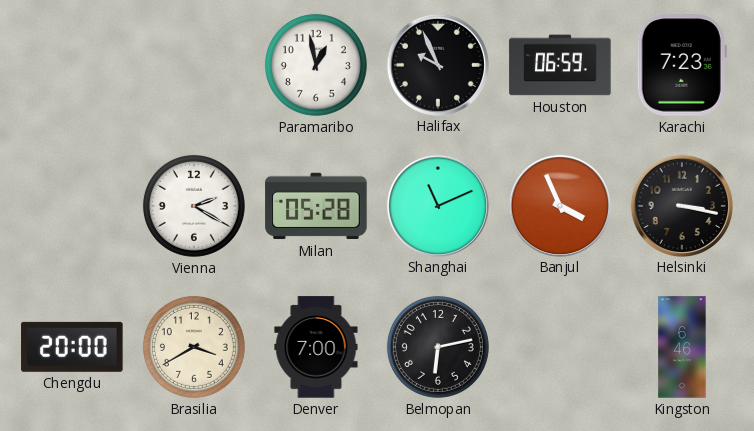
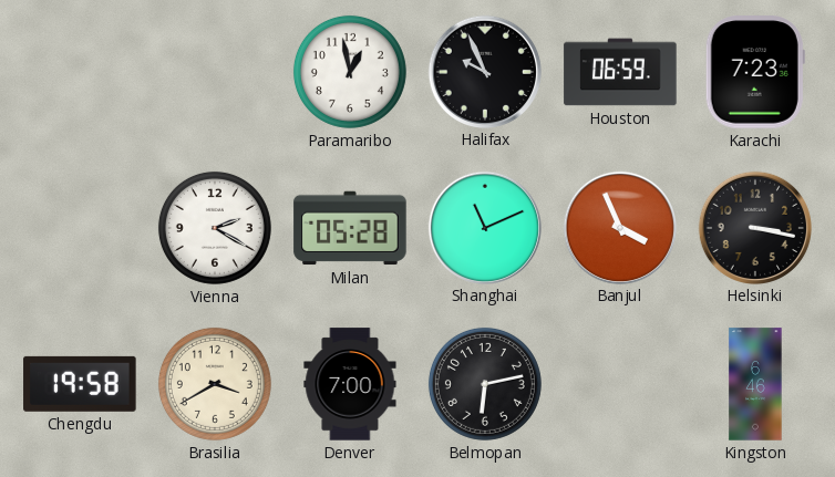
Chengdu: 20:00 -> 19:58 (80, 384)
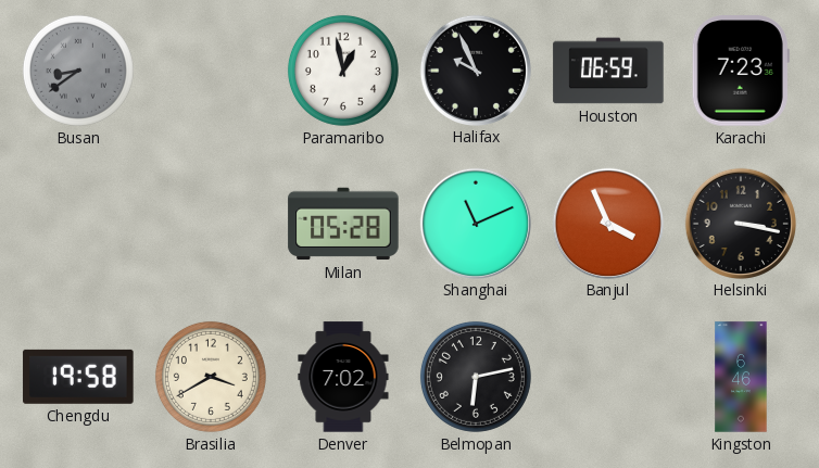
Busan: none -> 8:39 (78, 71)
Vienna: 2:20 -> none (215, 228)
Denver: 7:00 -> 7:02 (343, 377)
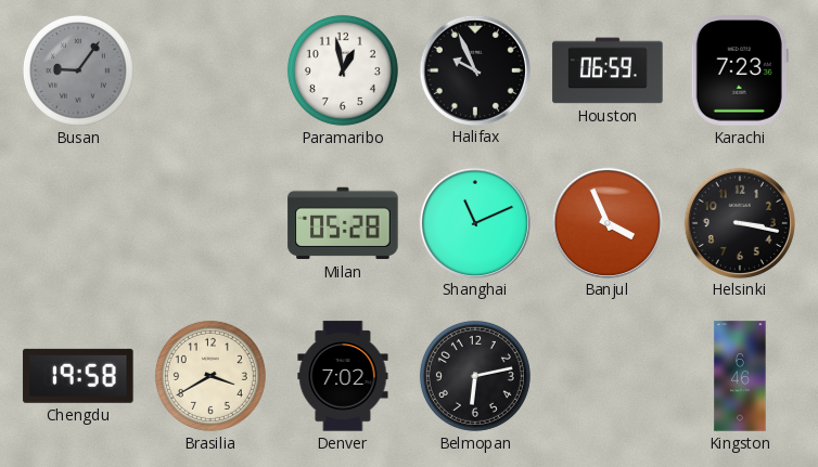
Busan: 8:39 -> 9:06 (78, 70)
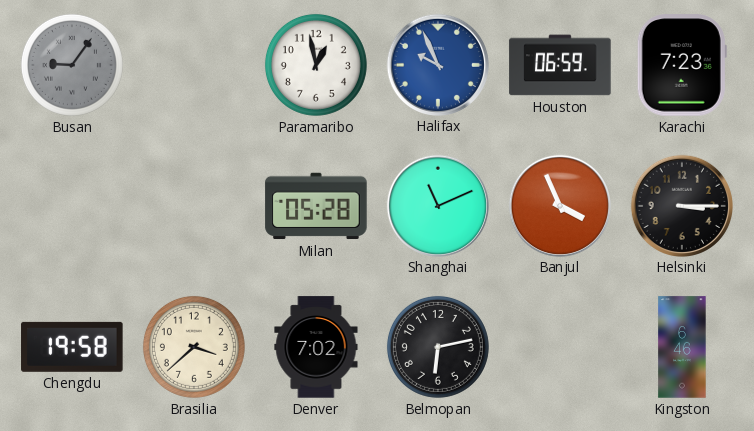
Halifax dial: black -> blue (437, 64)
Helsinki: 3:17 -> 3:15 (681, 205)
Brasilia: 3:40 -> 3:38 (194, 347)
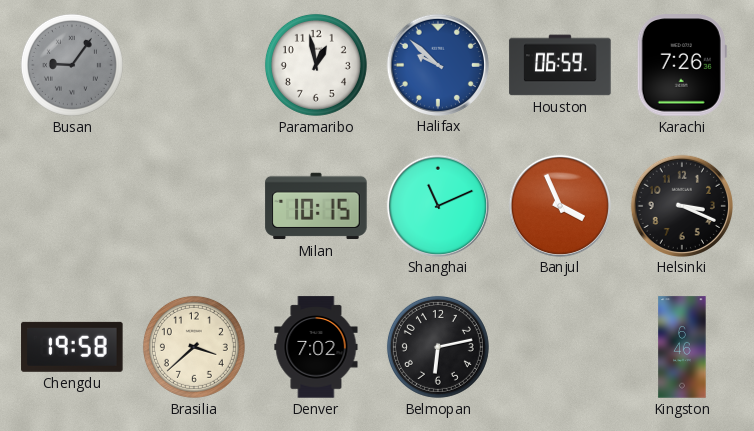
Halifax: 9:56 -> 9:52 (437, 64)
Karachi: 7:23 -> 7:26 (682, 65)
Milan: 05:28 -> 10:15 (316, 206)
Helsinki: 3:15 -> 3:19 (681, 205)
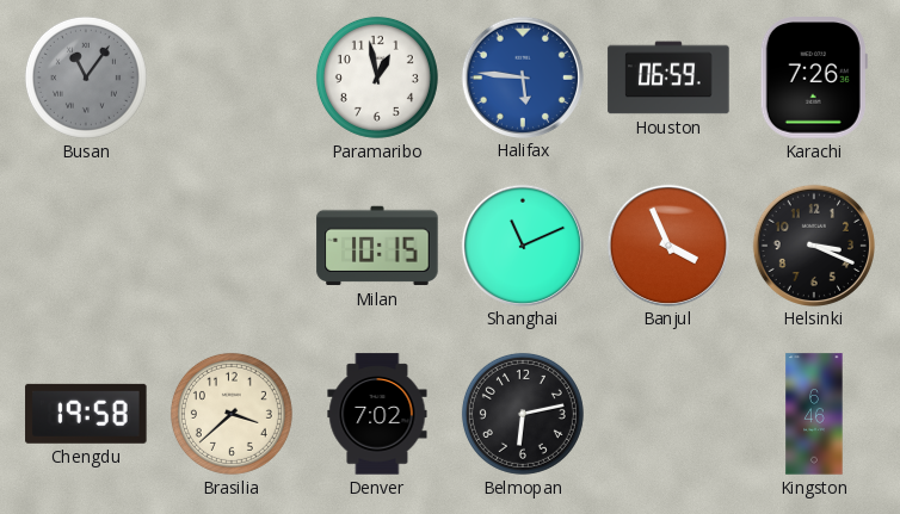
Busan: 9:06 -> 11:06 (86, 78)
Halifax: 9:52 -> 5:46 (522, 76)
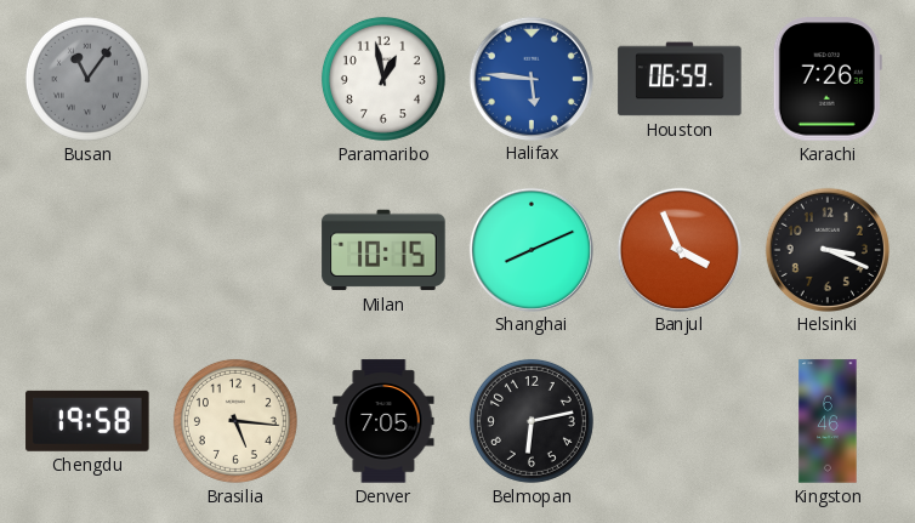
Shanghai: 11:11 -> 8:11 (530, 249)
Brasilia: 3:38 -> 5:16 (235, 421)
Denver: 7:02 -> 7:05 (383, 421)
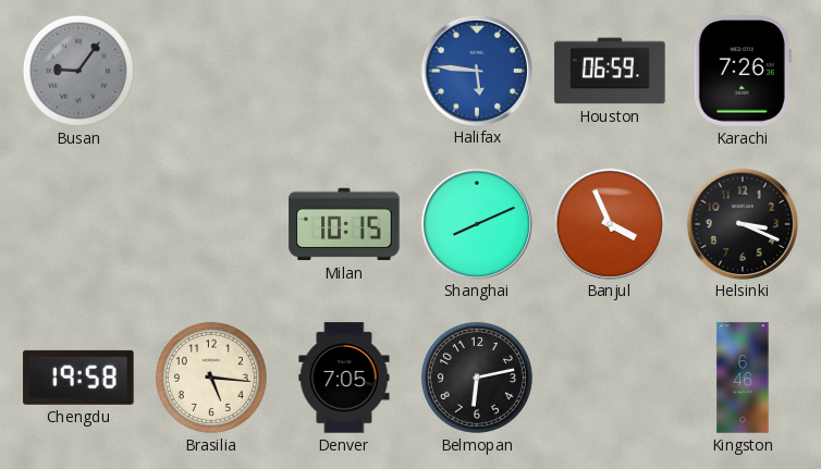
Busan: 11:06 -> 9:06 (78, 71)
Paramaribo: 12:58 -> none (383, 79)
